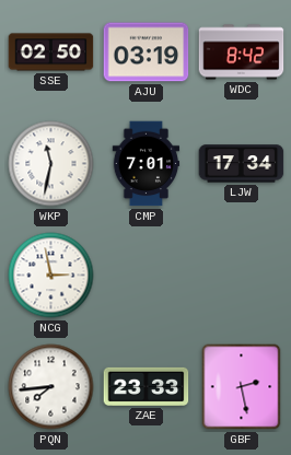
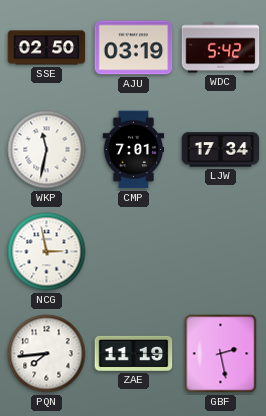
WDC: 8:42 -> 5:42 (221, 48)
ZAE: 23:33 -> 11:19 (134, 353)
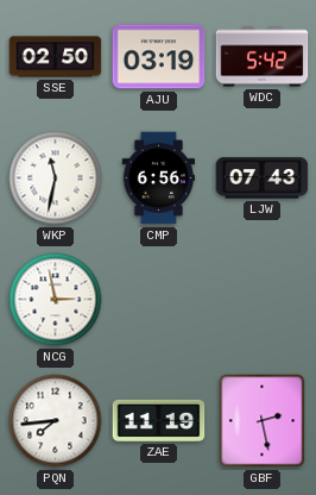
CMP: 7:01 -> 6:56 (159, 178)
LJW: 17:34 -> 07:43 (263, 178)
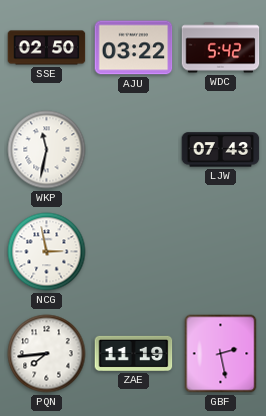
AJU: 03:19 -> 03:22 (134, 48)
CMP: 6:56 -> none (159, 178)
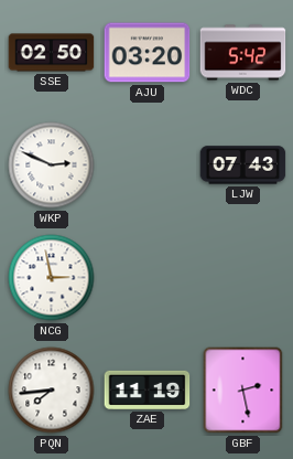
AJU: 03:22 -> 03:20 (148, 53)
WKP: 11:32 -> 2:49 (52, 166)
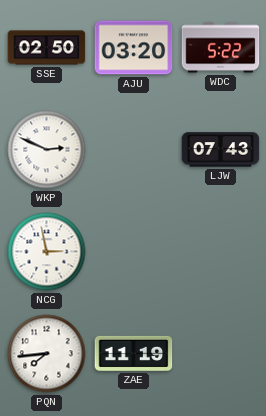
WDC: 5:42 -> 5:22 (221, 48)
GBF: 2:28 -> none (243, 391)
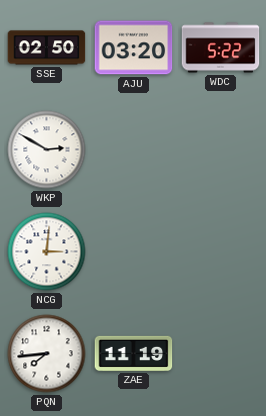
WKP: 2:49 -> 2:50 (47, 150)
LJW: 07:43 -> none (221, 150)
NCG: 2:58 -> 3:01 (47, 252)
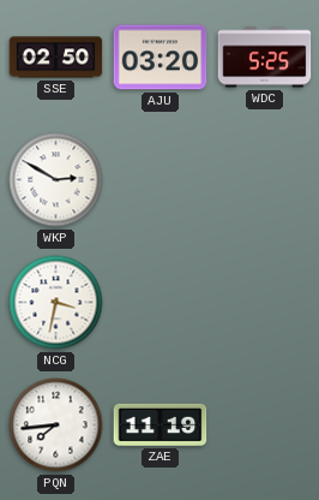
WDC: 5:22 -> 5:25 (265, 58)
NCG: 3:01 -> 3:32 (56, 303)
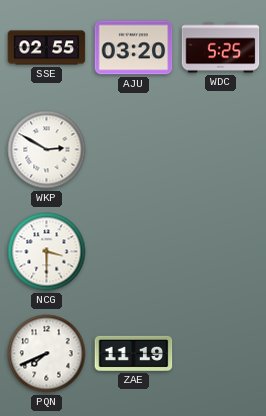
SSE: 02:50 -> 02:55 (47, 48)
NCG: 3:32 -> 3:30 (47, 252)
PQN: 7:44 -> 7:41 (47, 354)
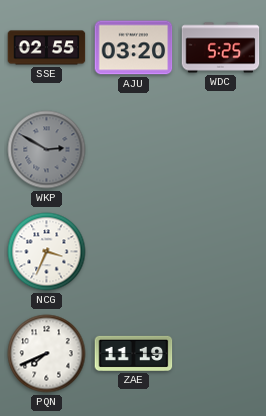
WKP dial: white -> grey (47, 150)
NCG: 3:30 -> 3:34 (47, 252)
